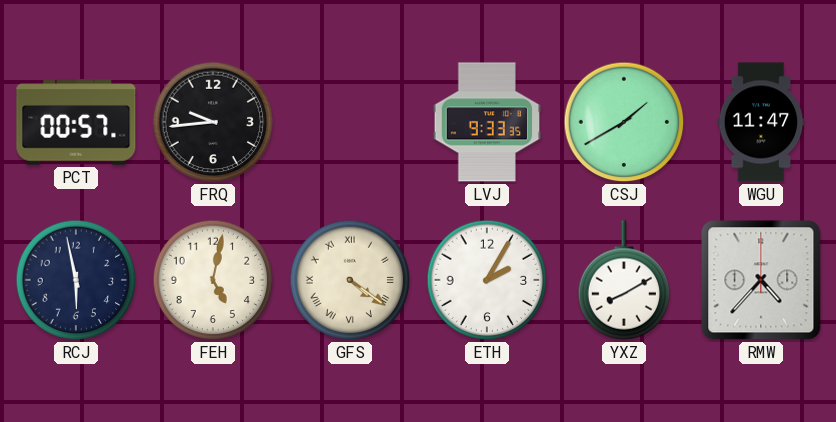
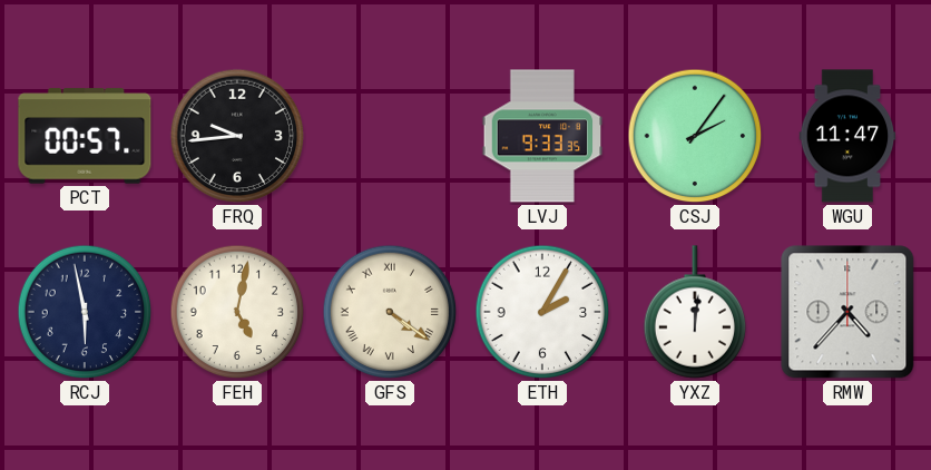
CSJ: 1:40 -> 2:06 (695, 136)
YXZ: 8:10 -> 12:01 (695, 312)
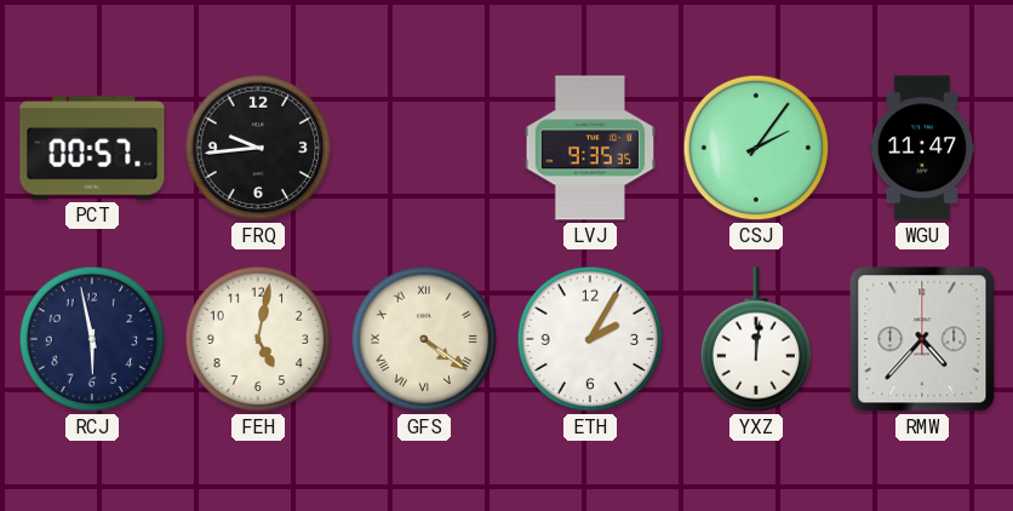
LVJ: 9:33 -> 9:35 (590, 148)
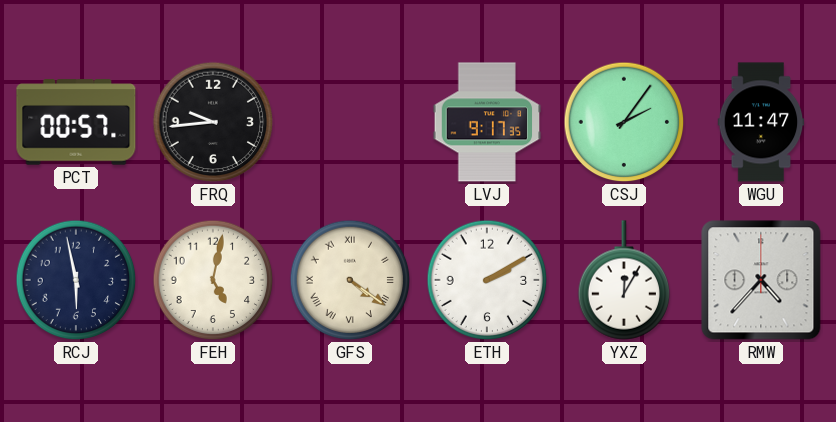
LVJ: 9:35 -> 9:17 (487, 122)
ETH: 2:05 -> 2:10 (487, 280)
YXZ: 12:01 -> 12:05 (624, 280)
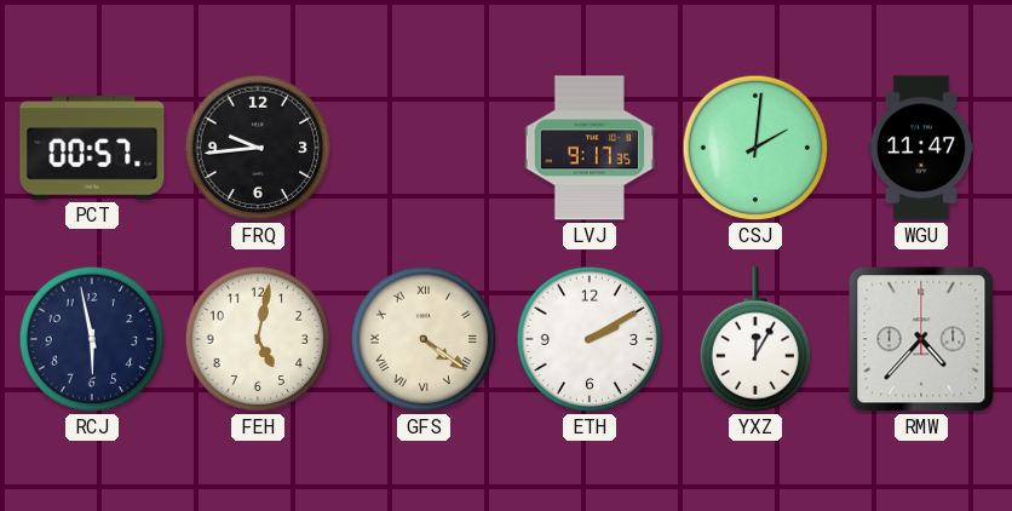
CSJ: 2:06 -> 2:01 (755, 148)
